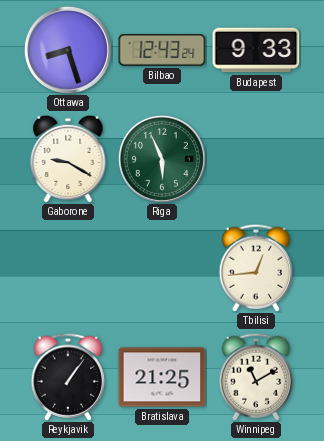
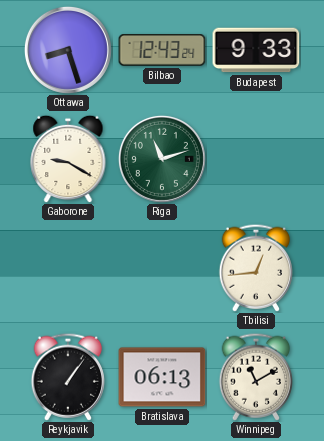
Riga: 5:56 -> 11:12 (162, 159)
Bratislava: 21:25 -> 06:13 (162, 377)
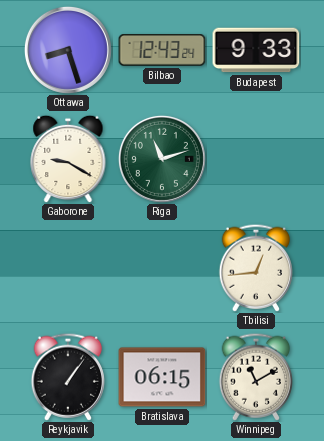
Bratislava: 06:13 -> 06:15 (162, 377)
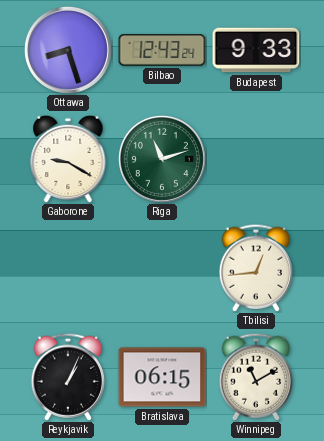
Reykjavik: 1:06 -> 1:04 (67, 377)
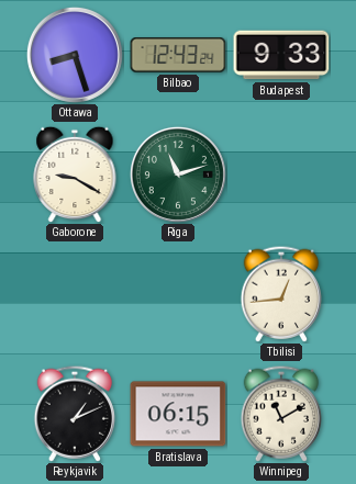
Reykjavik: 1:04 -> 1:11 (74, 414)
